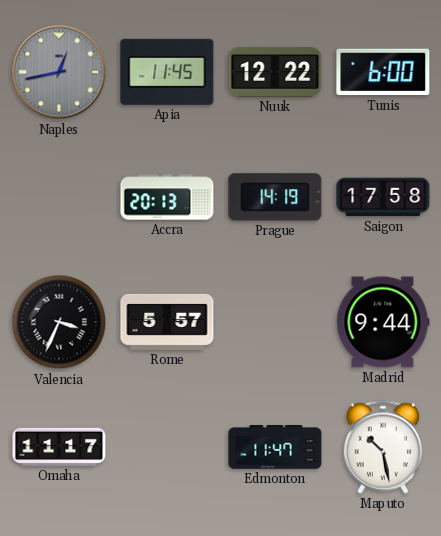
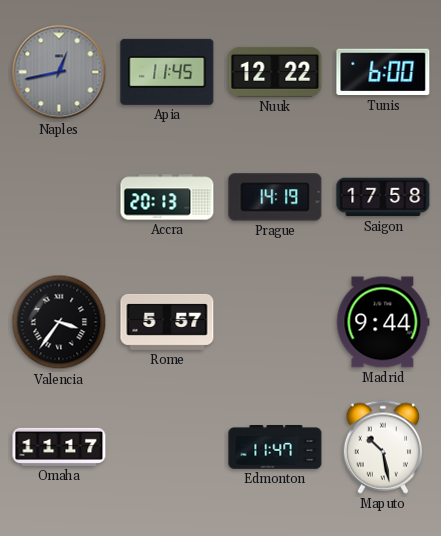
Valencia: 3:34 -> 3:36 (59, 322)
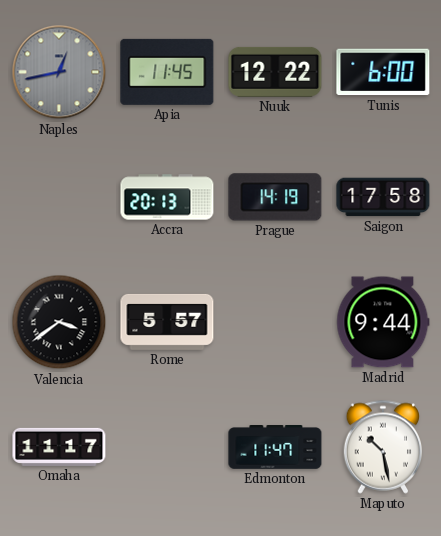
Valencia: 3:36 -> 3:39 (59, 322)
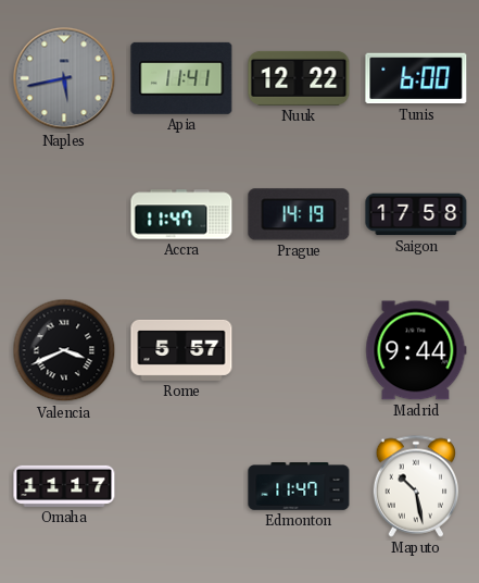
Naples: 12:43 -> 5:43 (64, 78)
Apia: 11:45 -> 11:41 (181, 78)
Accra: 20:13 -> 11:47 (181, 214)
Valencia: 3:39 -> 3:41 (64, 350)
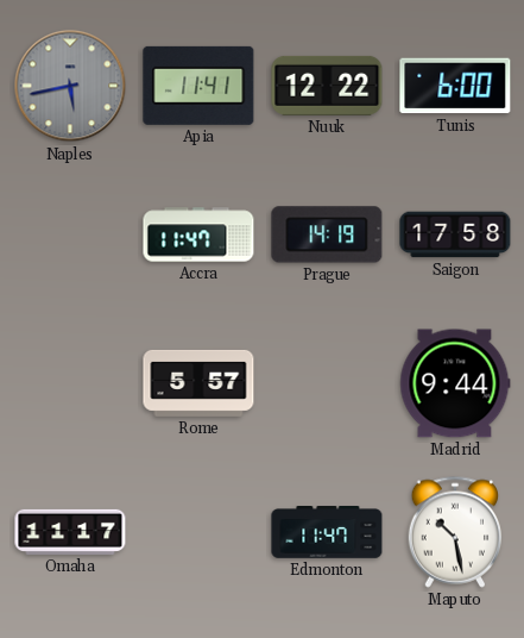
Valencia: 3:41 -> none (64, 350)
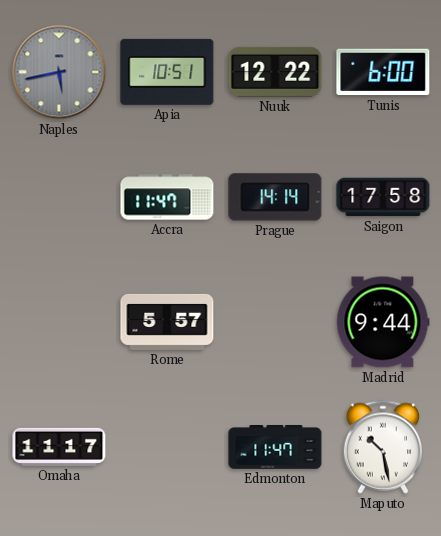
Apia: 11:41 -> 10:51 (167, 72)
Prague: 14:19 -> 14:14 (275, 197)
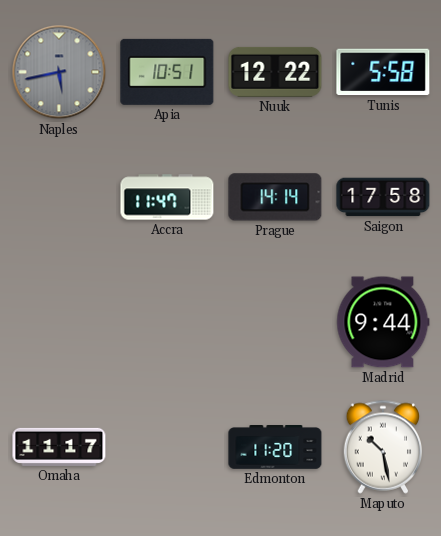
Tunis: 6:00 -> 5:58 (383, 72)
Rome: 5:57 -> none (167, 322)
Edmonton: 11:47 -> 11:20 (275, 448)
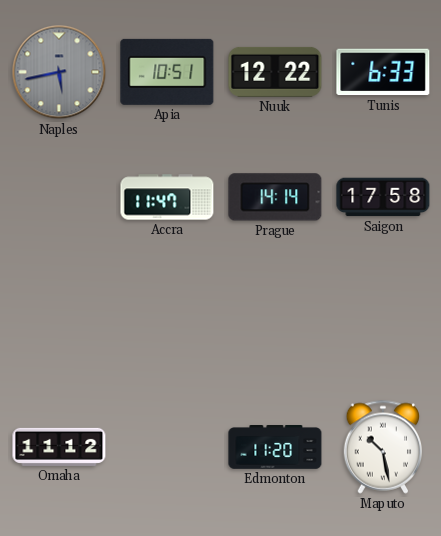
Tunis: 5:58 -> 6:33 (383, 72)
Madrid: 9:44 -> none (383, 322)
Omaha: 11:17 -> 11:12 (59, 447)
